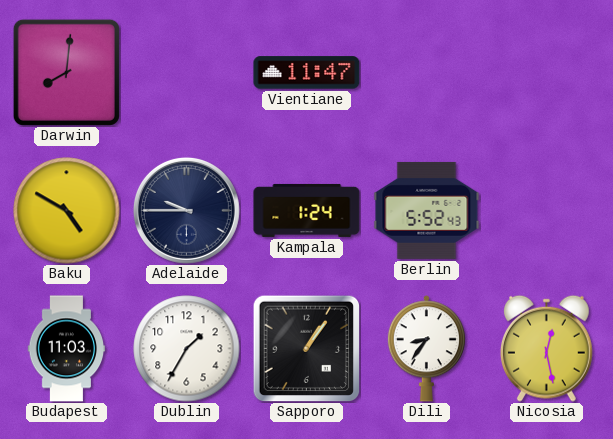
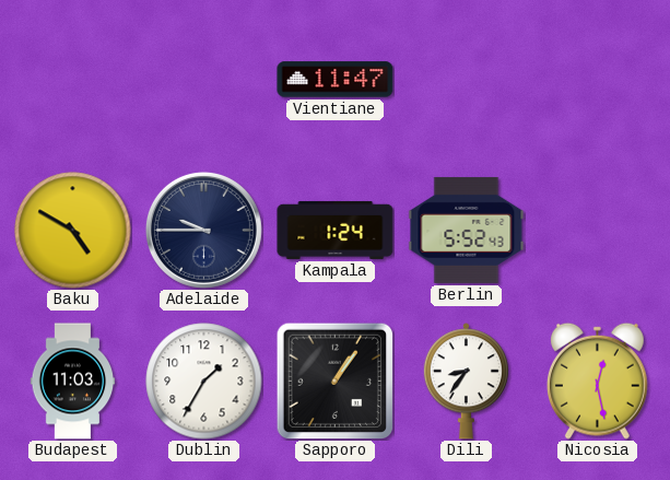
Darwin: 8:01 -> none (66, 72)
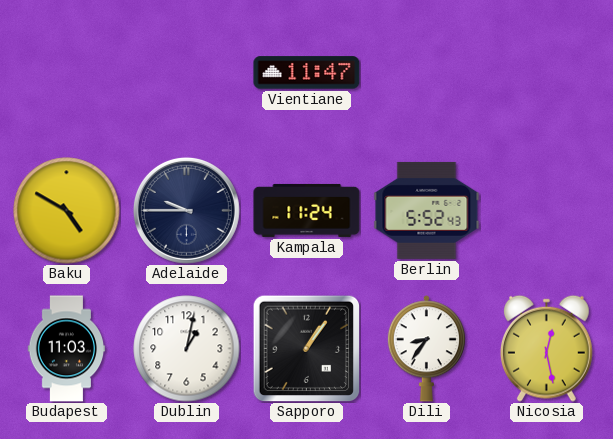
Kampala: 1:24 -> 11:24 (307, 210)
Dublin: 1:35 -> 1:02 (187, 349)
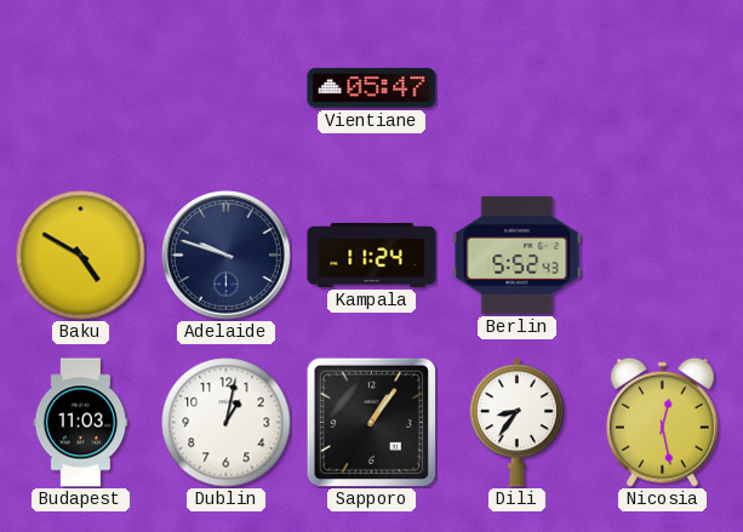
Vientiane: 11:47 -> 05:47 (372, 88)
Adelaide: 9:45 -> 9:48 (225, 254)
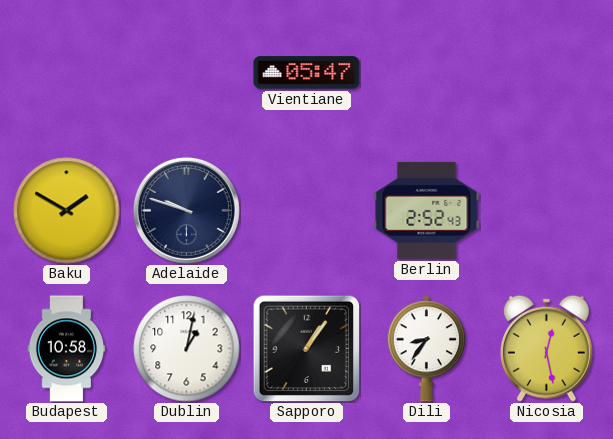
Baku: 4:50 -> 1:50 (67, 211)
Kampala: 11:24 -> none (372, 254)
Berlin: 5:52 -> 2:52 (427, 210)
Budapest: 11:03 -> 10:58 (67, 349)
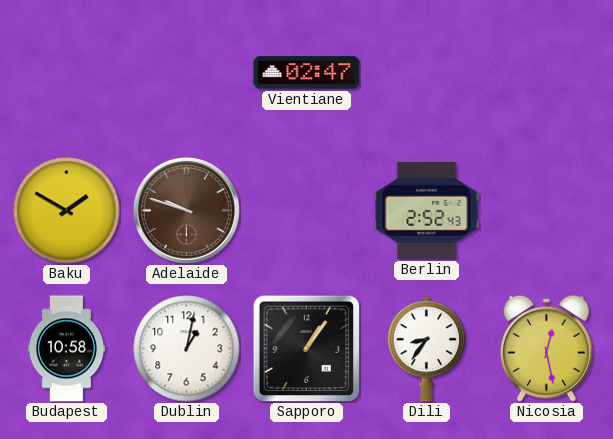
Vientiane: 05:47 -> 02:47 (307, 73)
Adelaide dial: navy -> brown (186, 210)
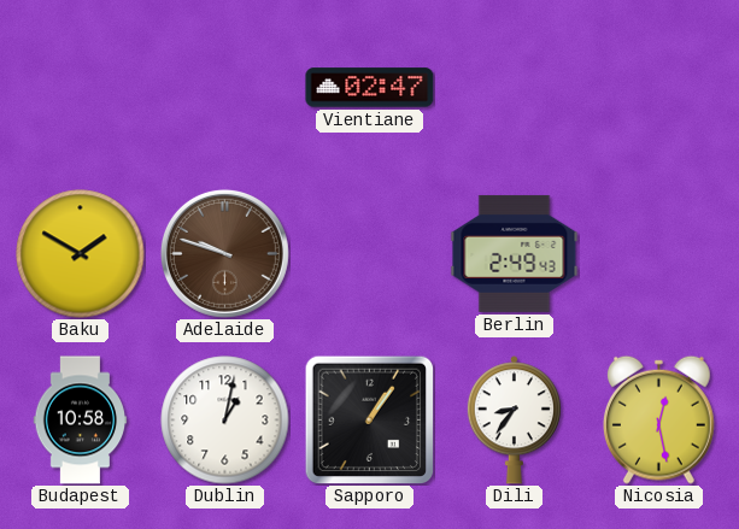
Berlin: 2:52 -> 2:49 (515, 253)
